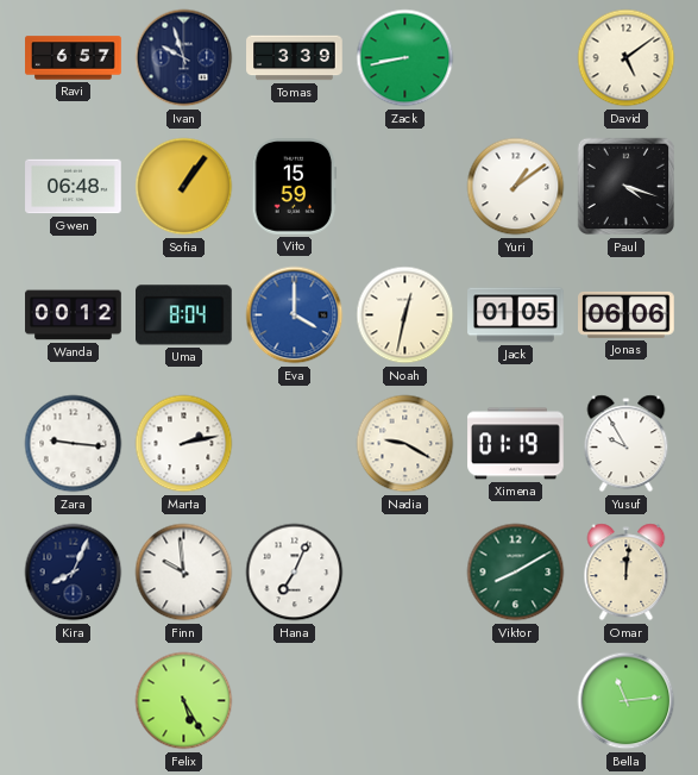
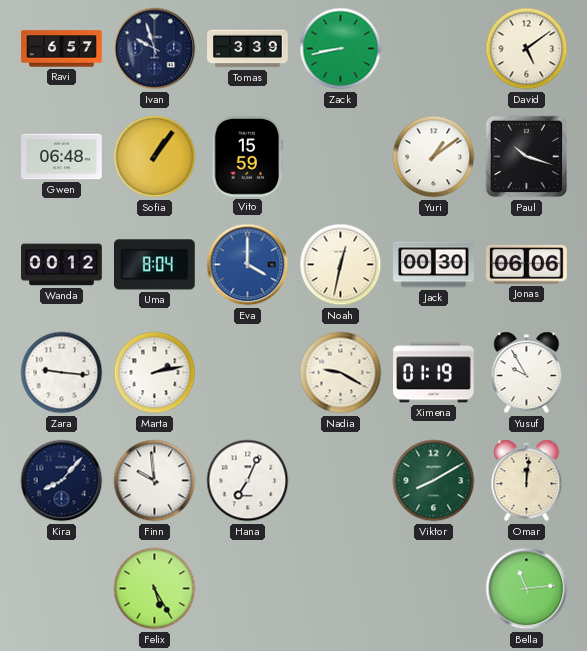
Paul: 4:18 -> 10:18 (527, 157)
Jack: 01:05 -> 00:30 (434, 265)
Kira: 8:04 -> 8:07 (62, 481)
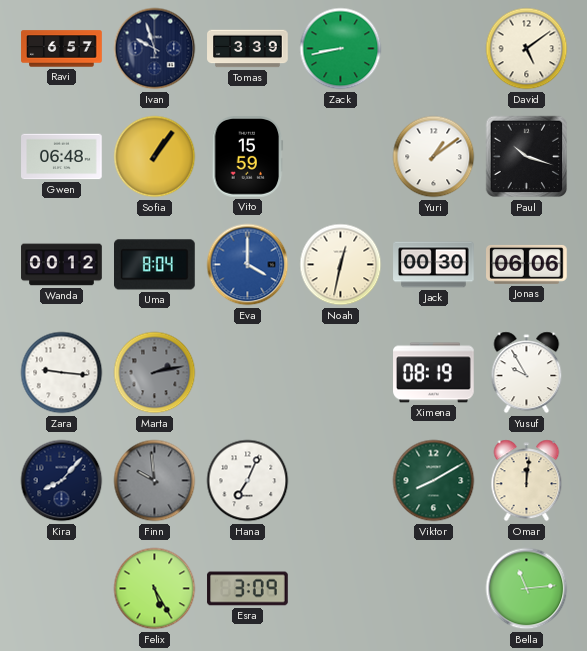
Marta dial: white -> grey (155, 373)
Nadia: 9:20 -> none (341, 373)
Ximena: 01:19 -> 08:19 (434, 373)
Finn dial: white -> grey (155, 481)
Esra: none -> 3:09 (248, 589)
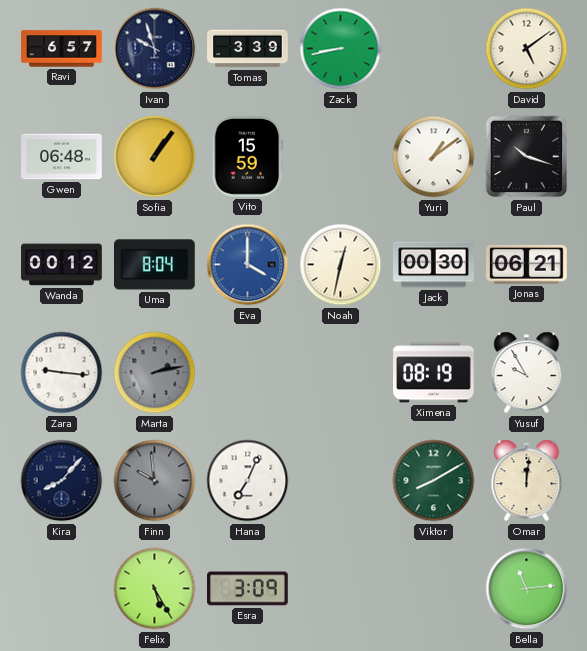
Jonas: 06:06 -> 06:21 (527, 264)
